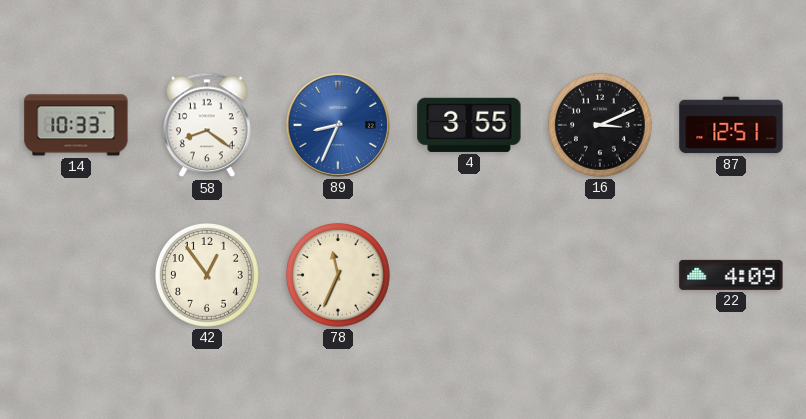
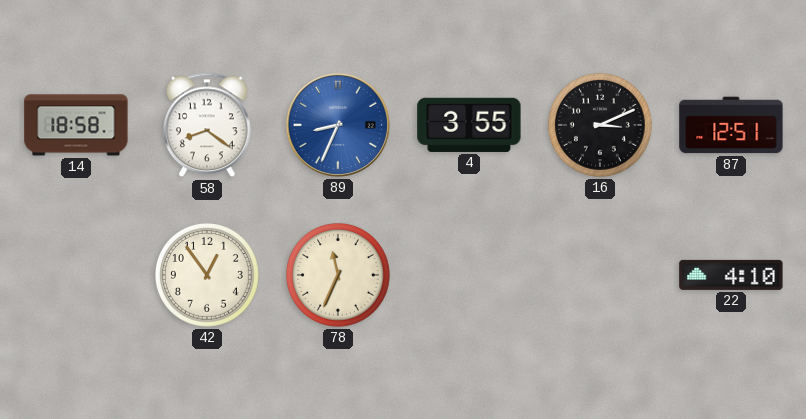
14: 10:33 -> 18:58 (76, 125)
22: 4:09 -> 4:10 (731, 275)
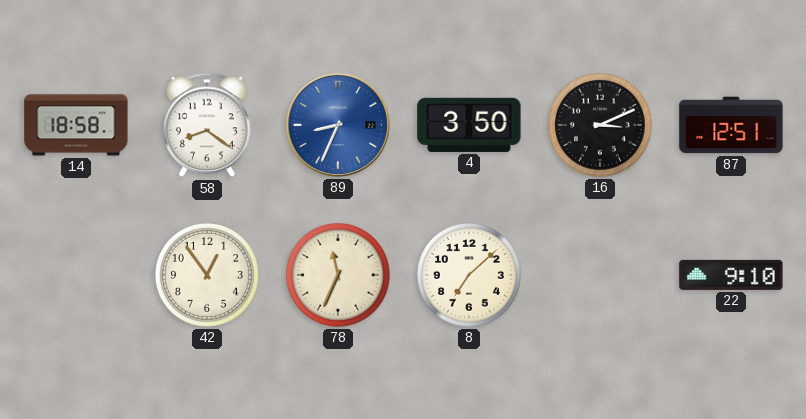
4: 3:55 -> 3:50 (469, 125)
8: none -> 7:08 (469, 275)
22: 4:10 -> 9:10 (731, 275)
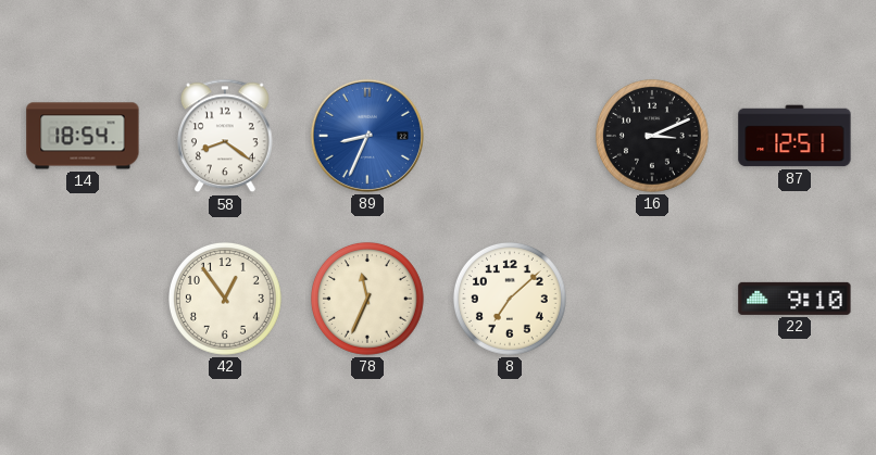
14: 18:58 -> 18:54 (83, 136)
4: 3:50 -> none (469, 125)
